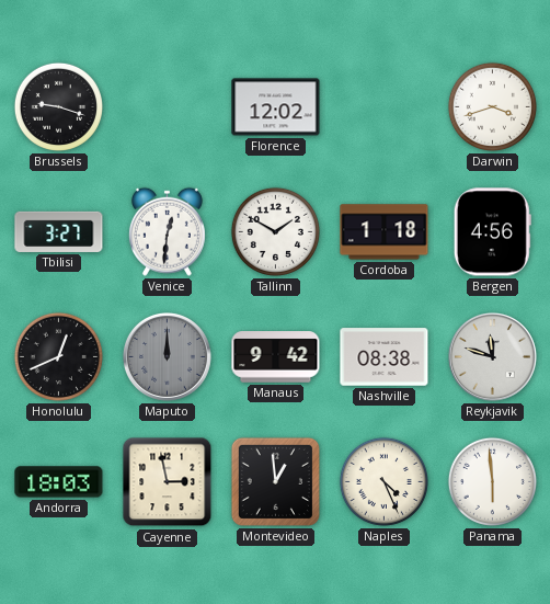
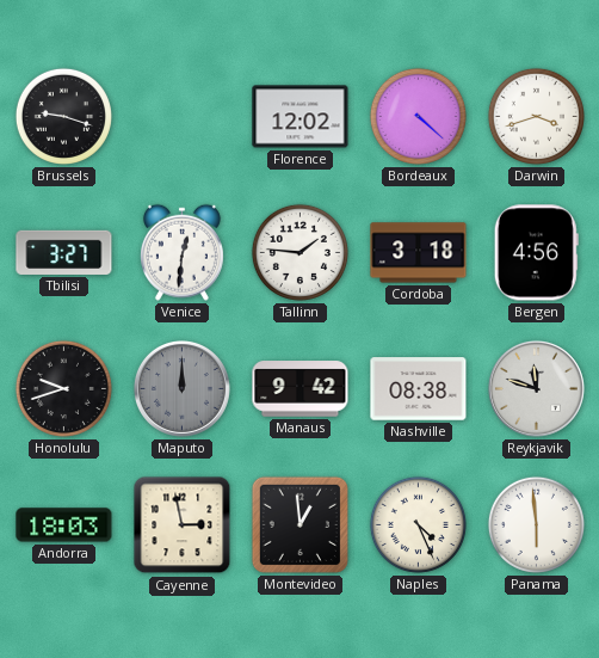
Bordeaux: none -> 4:22 (418, 116)
Tallinn: 1:50 -> 1:46 (299, 252)
Cordoba: 1:18 -> 3:18 (419, 253)
Honolulu: 12:41 -> 9:42 (63, 388)
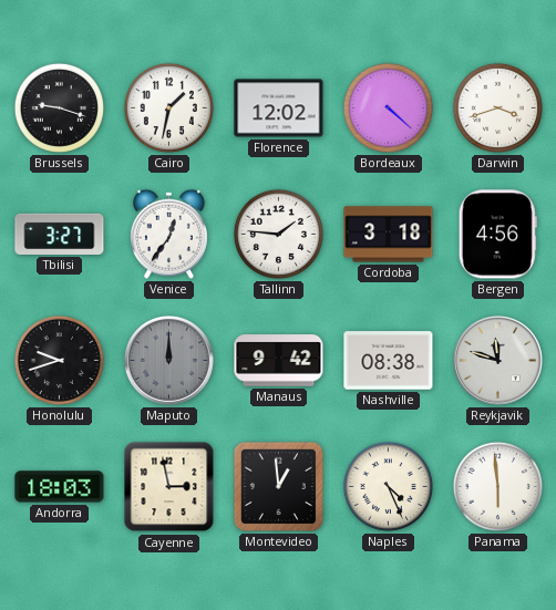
Cairo: none -> 1:32 (168, 107)
Venice: 12:31 -> 12:36 (168, 234)
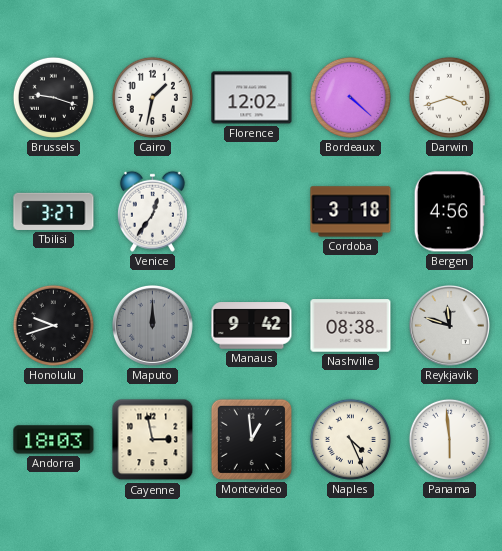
Tallinn: 1:46 -> none (278, 234)
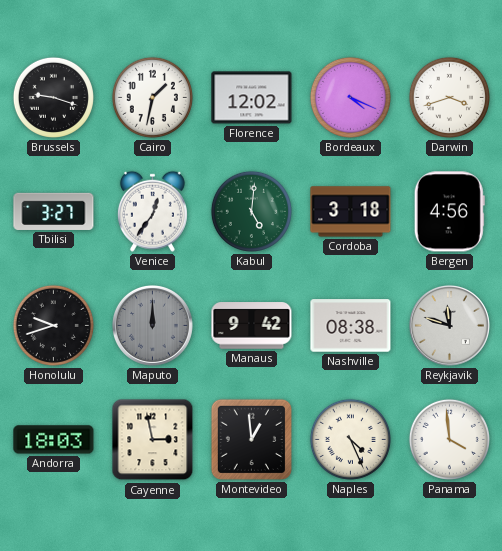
Bordeaux: 4:22 -> 4:19 (350, 97)
Kabul: none -> 5:01 (251, 211)
Panama: 5:59 -> 3:59 (449, 439)
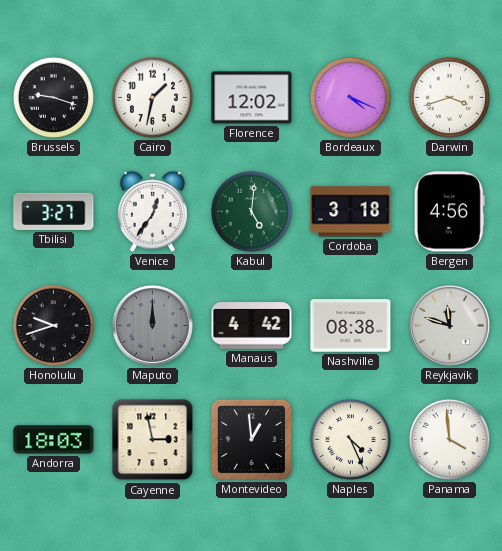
Manaus: 9:42 -> 4:42 (252, 326)
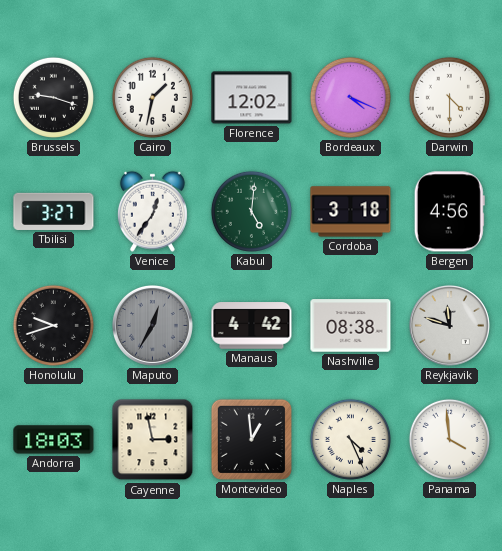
Darwin: 3:42 -> 4:30 (449, 97)
Maputo: 12:00 -> 12:35 (152, 325)
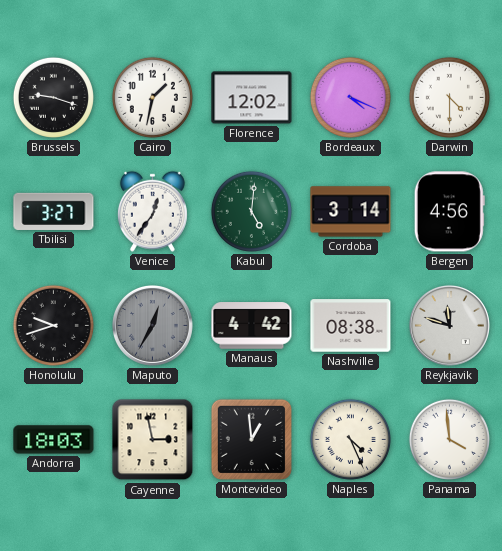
Cordoba: 3:18 -> 3:14 (351, 212)
